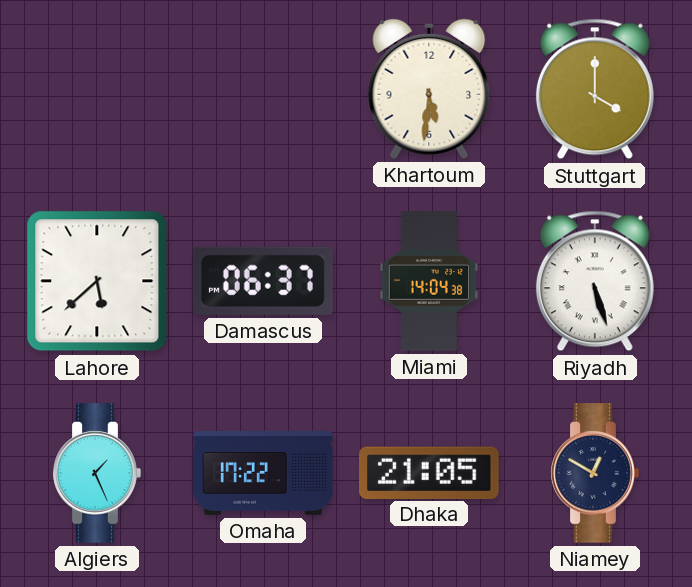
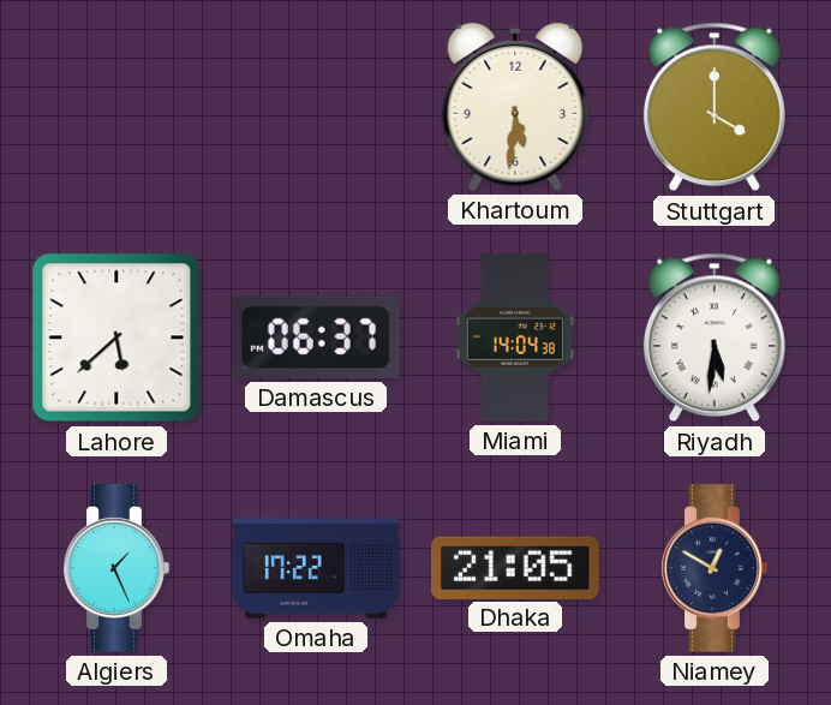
Riyadh: 5:27 -> 5:31 (715, 337)
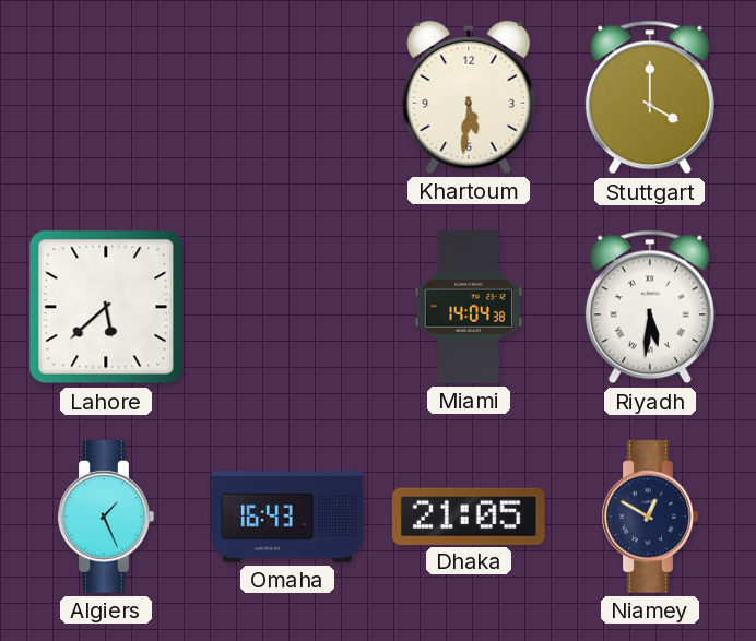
Damascus: 06:37 -> none (316, 337)
Omaha: 17:22 -> 16:43 (287, 518)
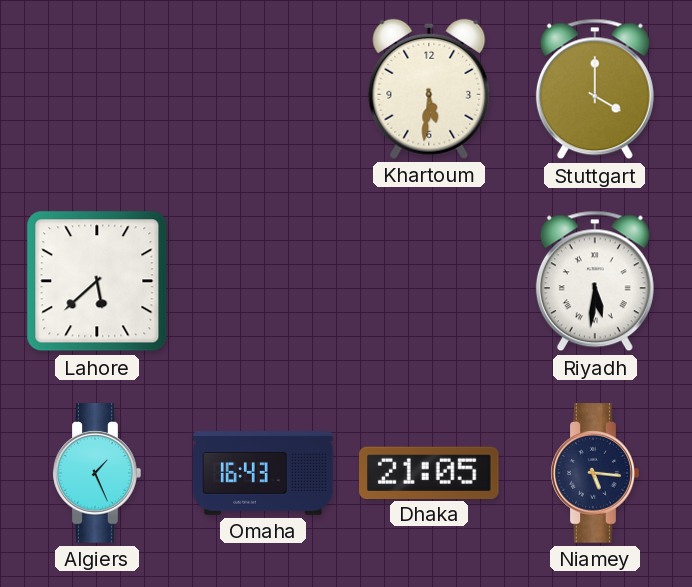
Miami: 14:04 -> none (469, 307)
Niamey: 12:50 -> 5:16 (595, 473)
